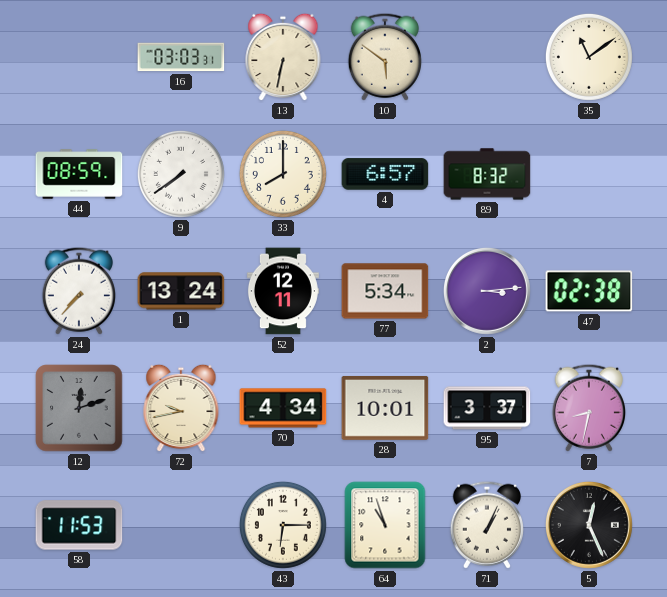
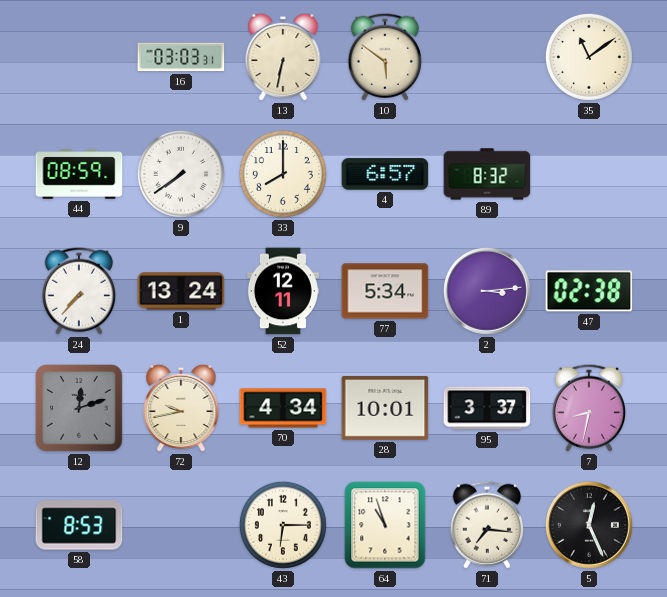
58: 11:53 -> 8:53 (79, 525)
71: 1:04 -> 7:16 (487, 525)
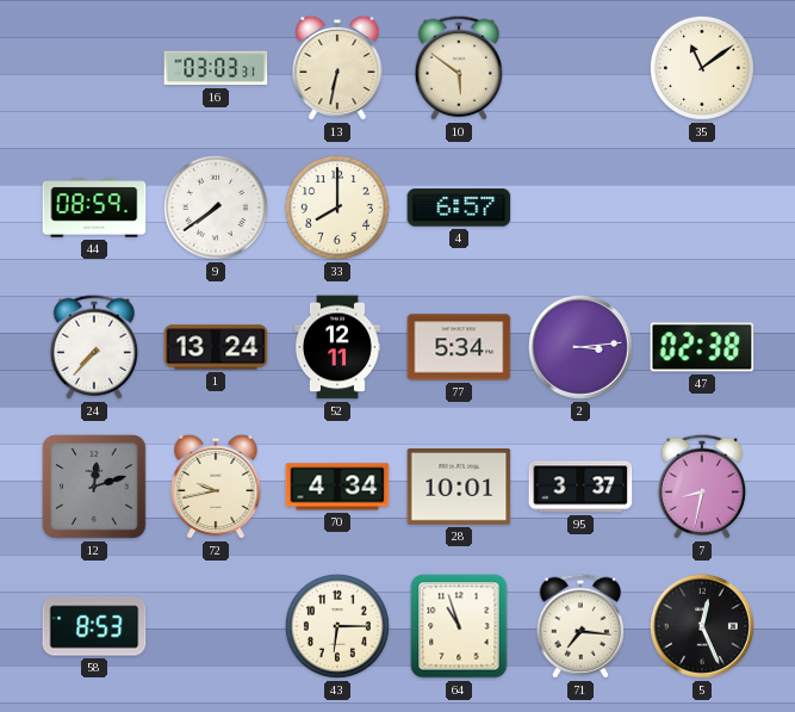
89: 8:32 -> none (487, 174)
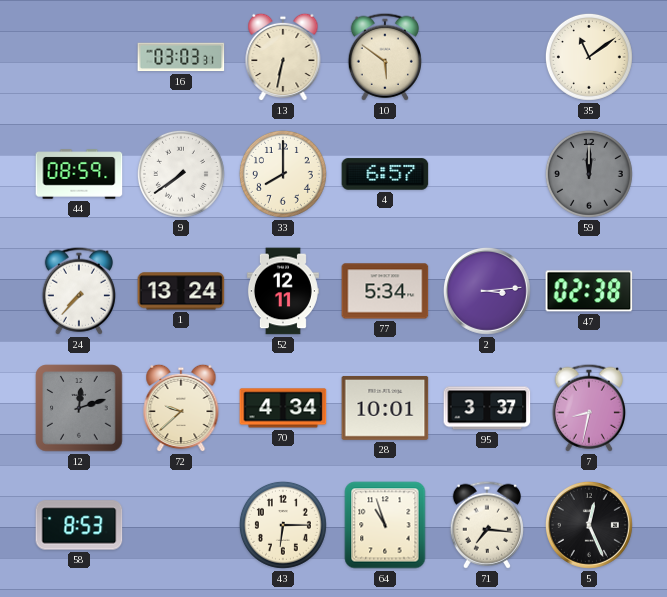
59: none -> 12:00 (589, 174)
72: 9:43 -> 9:38 (181, 408)
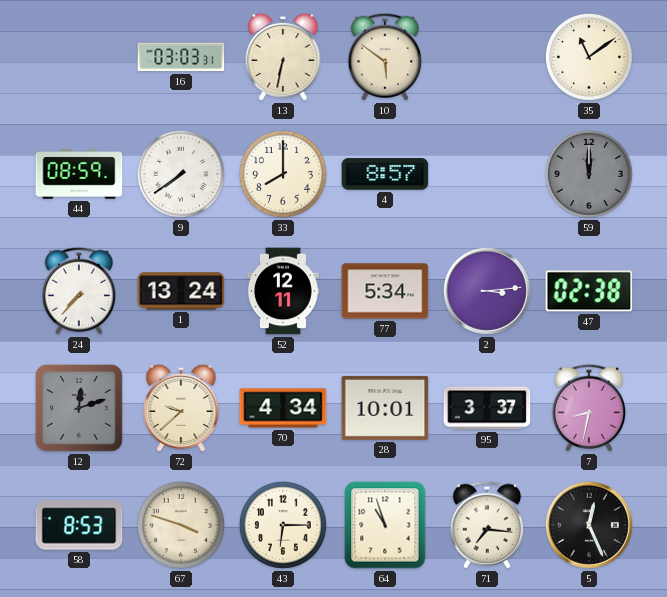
4: 6:57 -> 8:57 (385, 174)
67: none -> 3:48 (181, 525)
